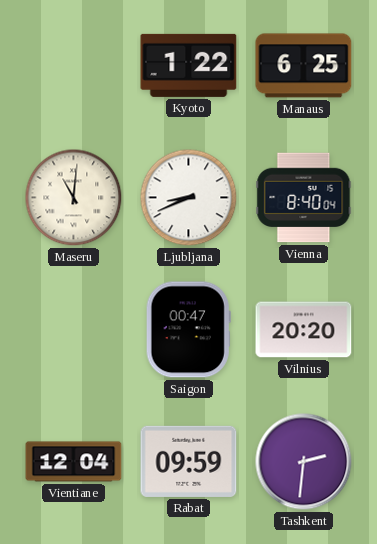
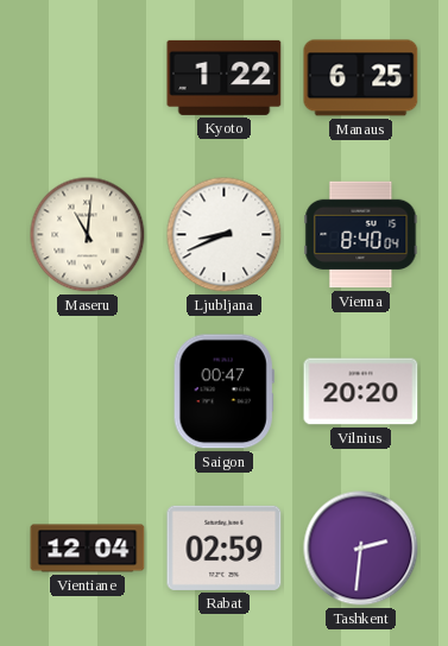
Rabat: 09:59 -> 02:59 (225, 547)
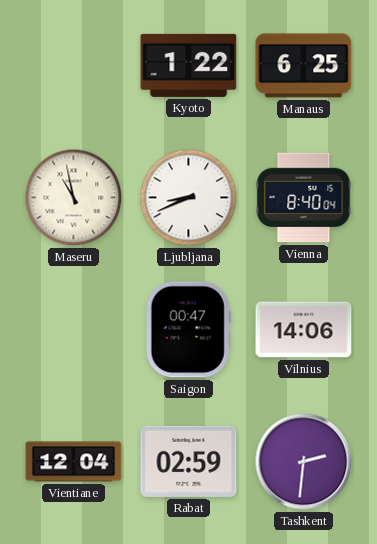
Maseru: 11:01 -> 10:58 (74, 198)
Vilnius: 20:20 -> 14:06 (304, 330)
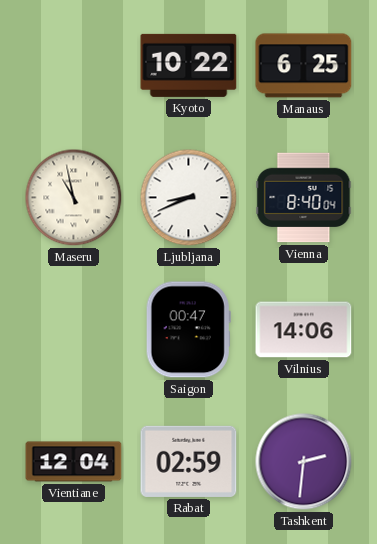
Kyoto: 1:22 -> 10:22 (189, 65)
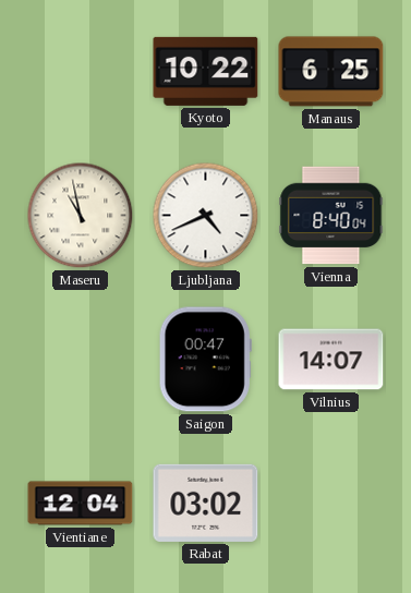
Ljubljana: 8:41 -> 4:41 (206, 216)
Vilnius: 14:06 -> 14:07 (331, 360)
Rabat: 02:59 -> 03:02 (206, 503)
Tashkent: 2:31 -> none (304, 462)
